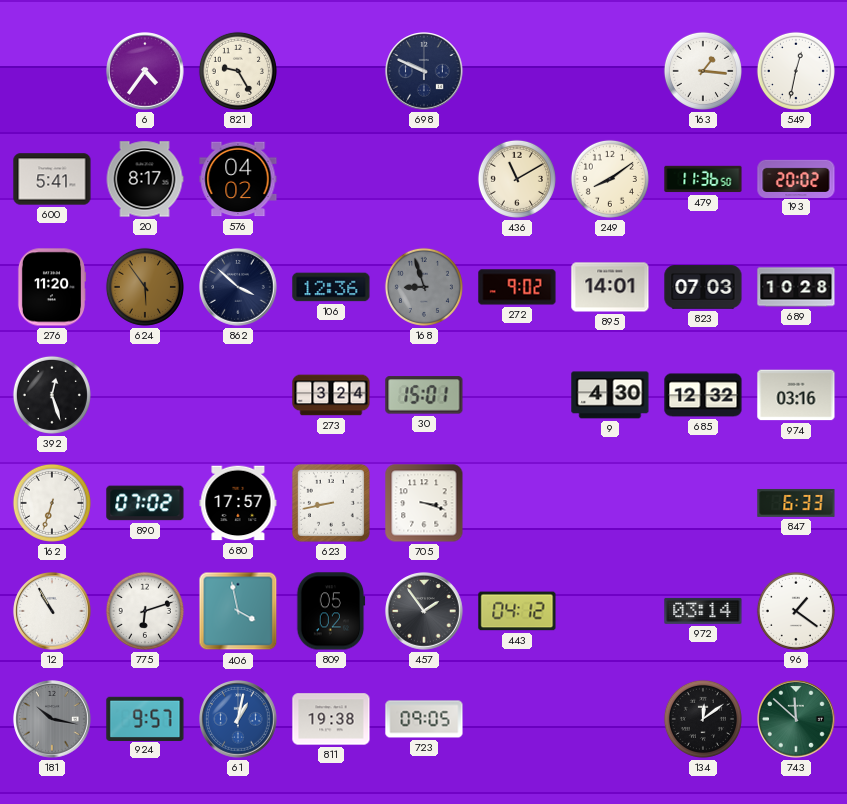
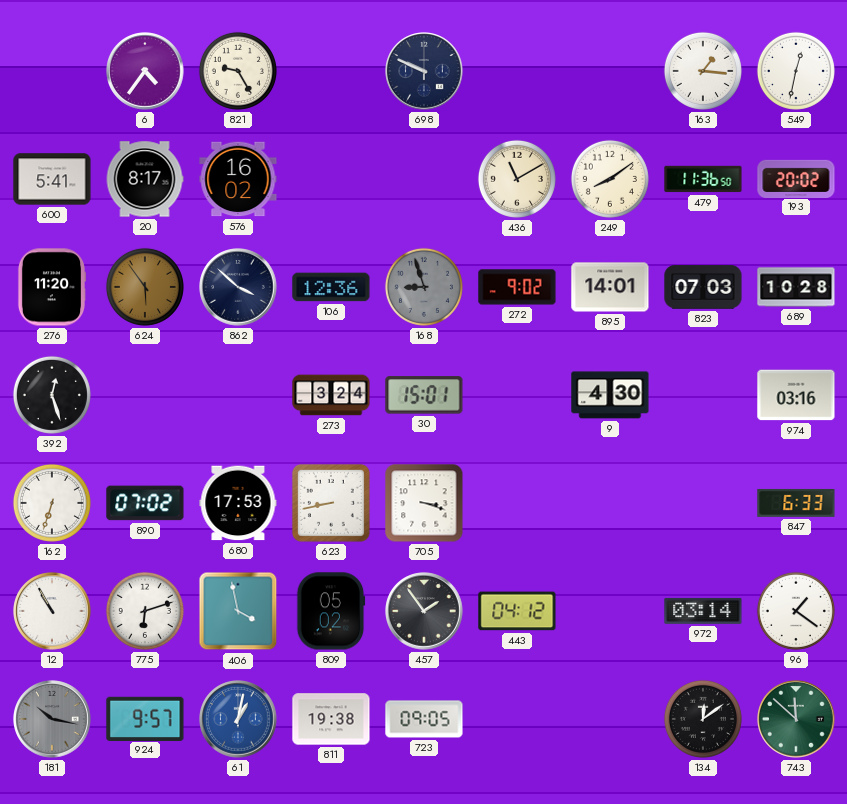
576: 04:02 -> 16:02 (238, 179)
685: 12:32 -> none (703, 395)
680: 17:57 -> 17:53 (238, 503)
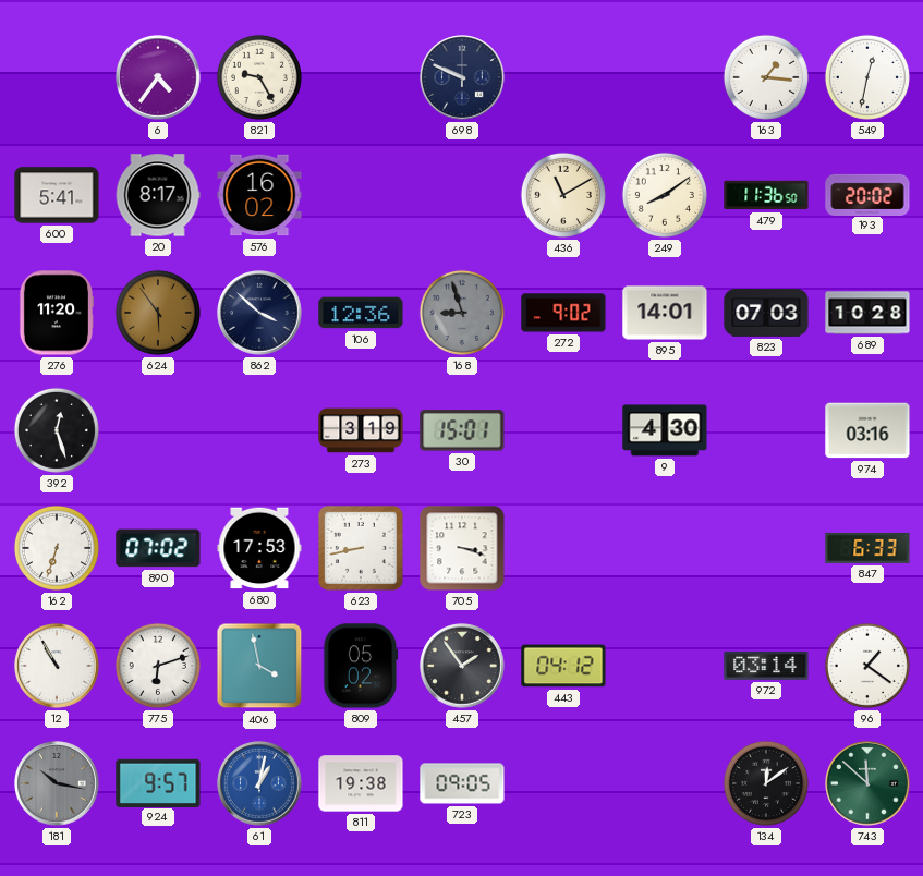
273: 3:24 -> 3:19 (361, 430)
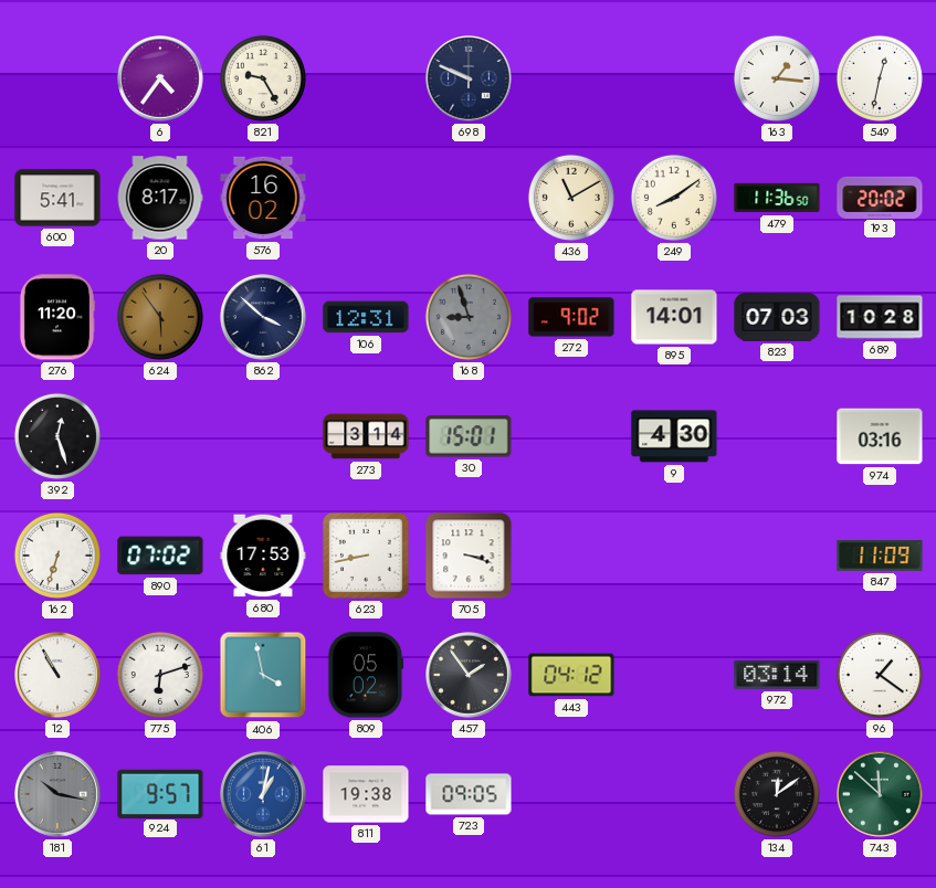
106: 12:36 -> 12:31 (366, 317)
273: 3:19 -> 3:14 (366, 436)
847: 6:33 -> 11:09 (880, 556)
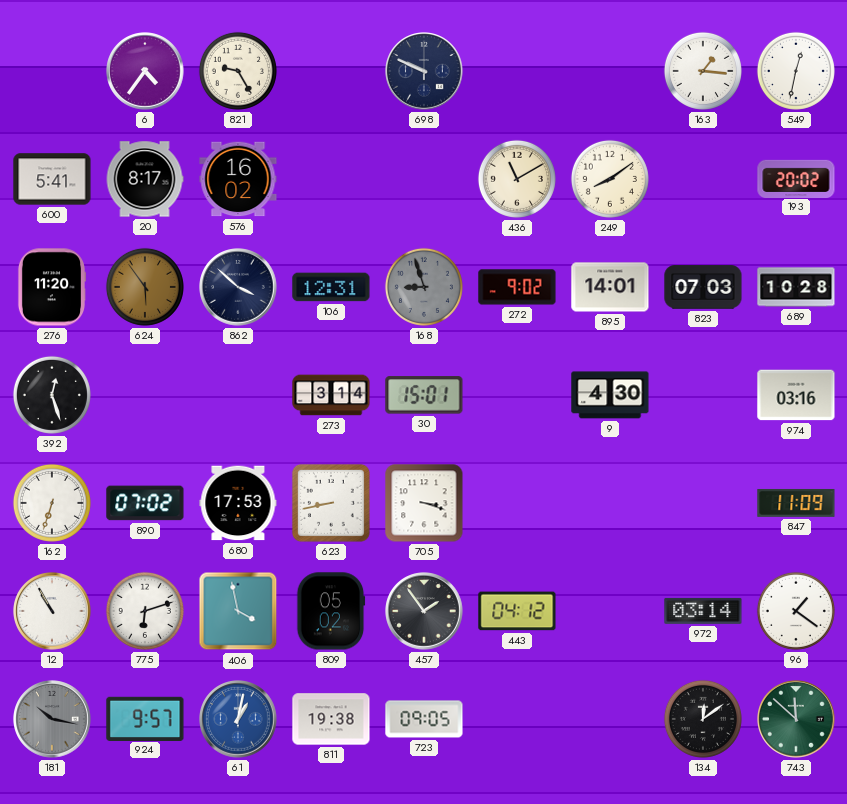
479: 11:36 -> none (777, 198)
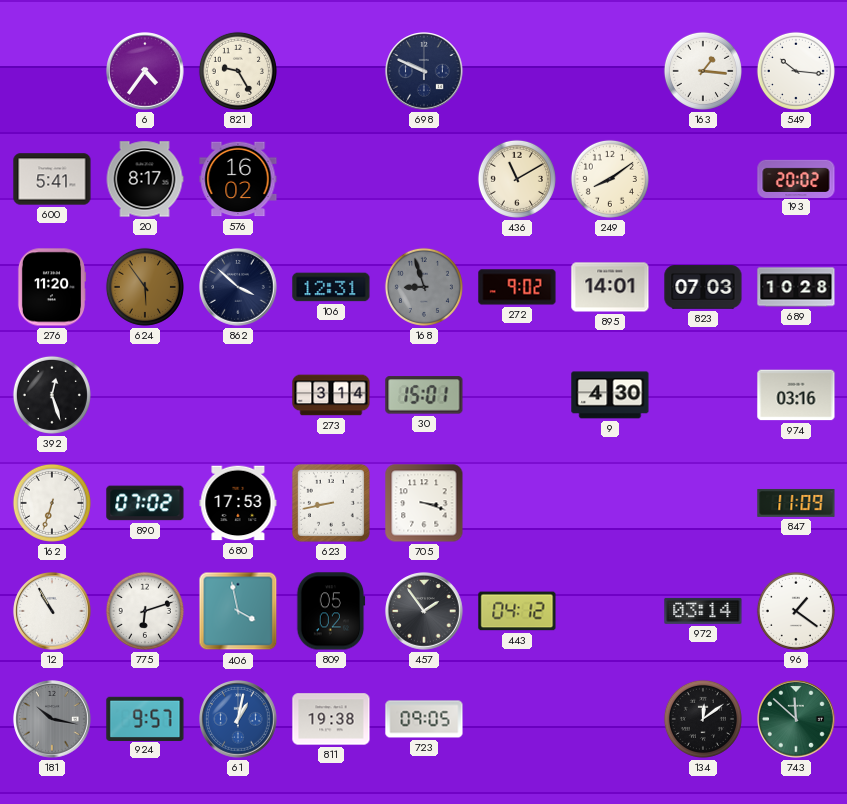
549: 12:32 -> 10:16 (796, 71)
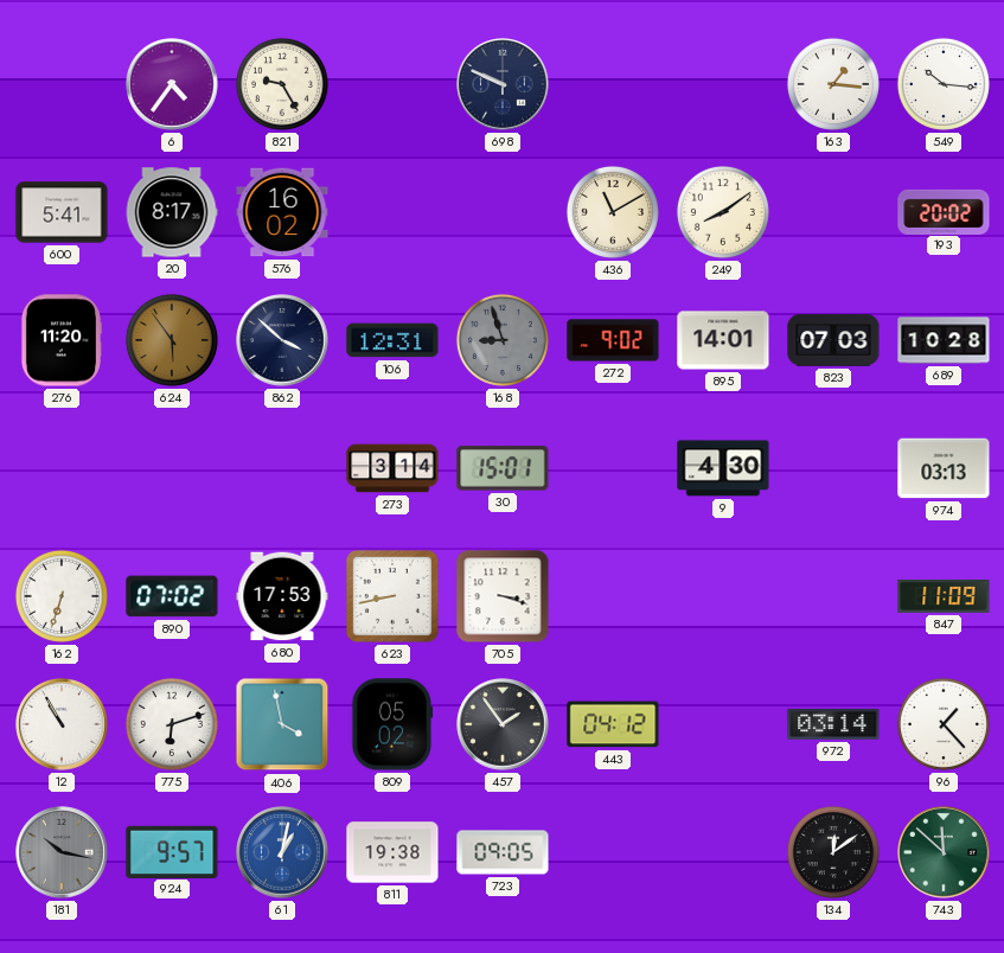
392: 12:27 -> none (52, 395)
974: 03:16 -> 03:13 (944, 468)
96: 1:21 -> 1:23 (944, 724)
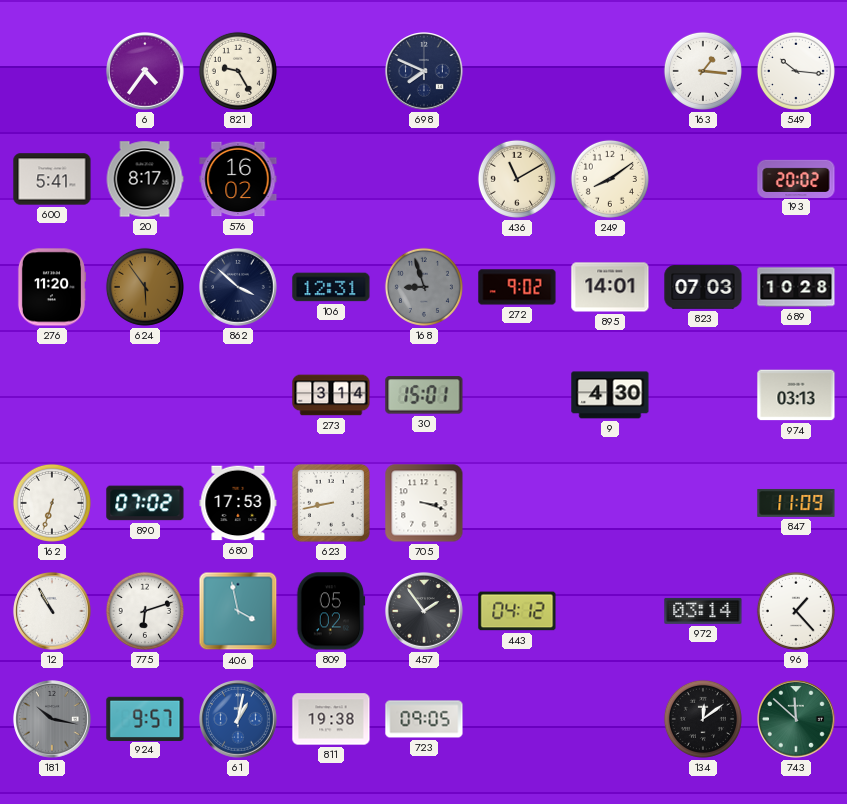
698: 9:49 -> 7:49 (424, 71)
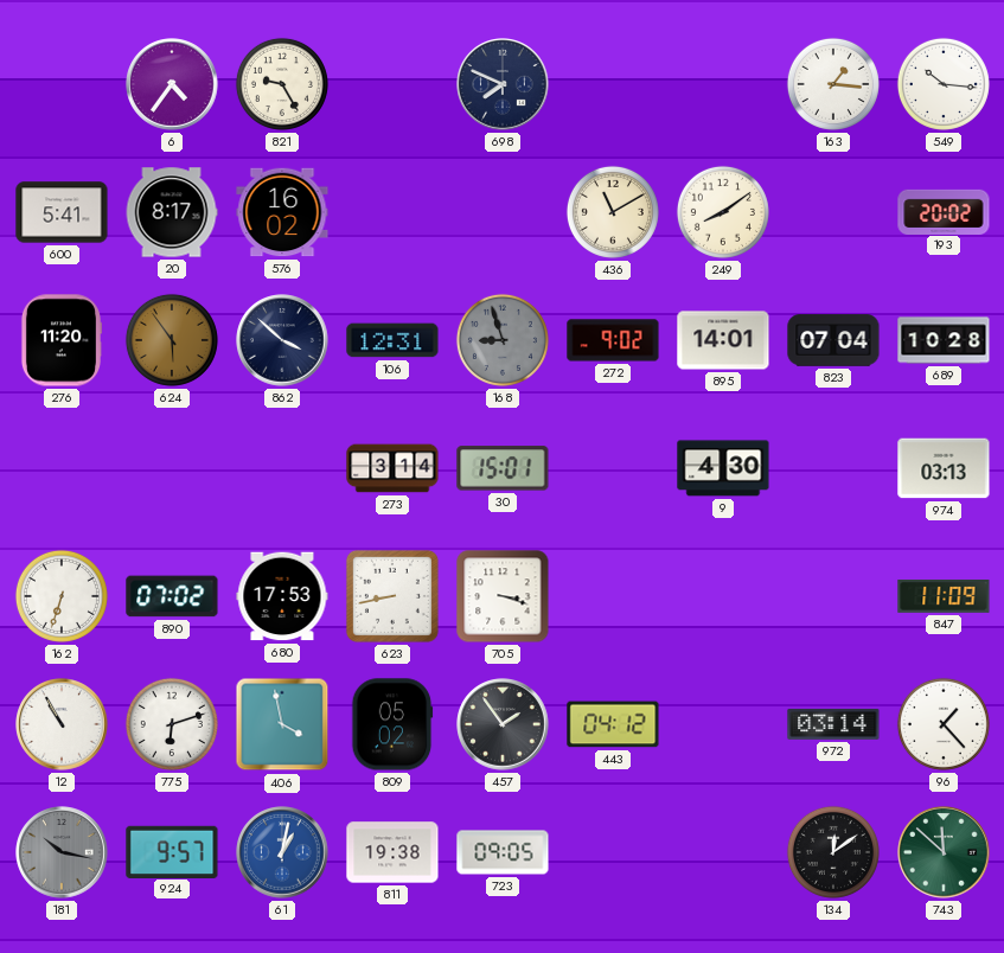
823: 07:03 -> 07:04 (833, 340)
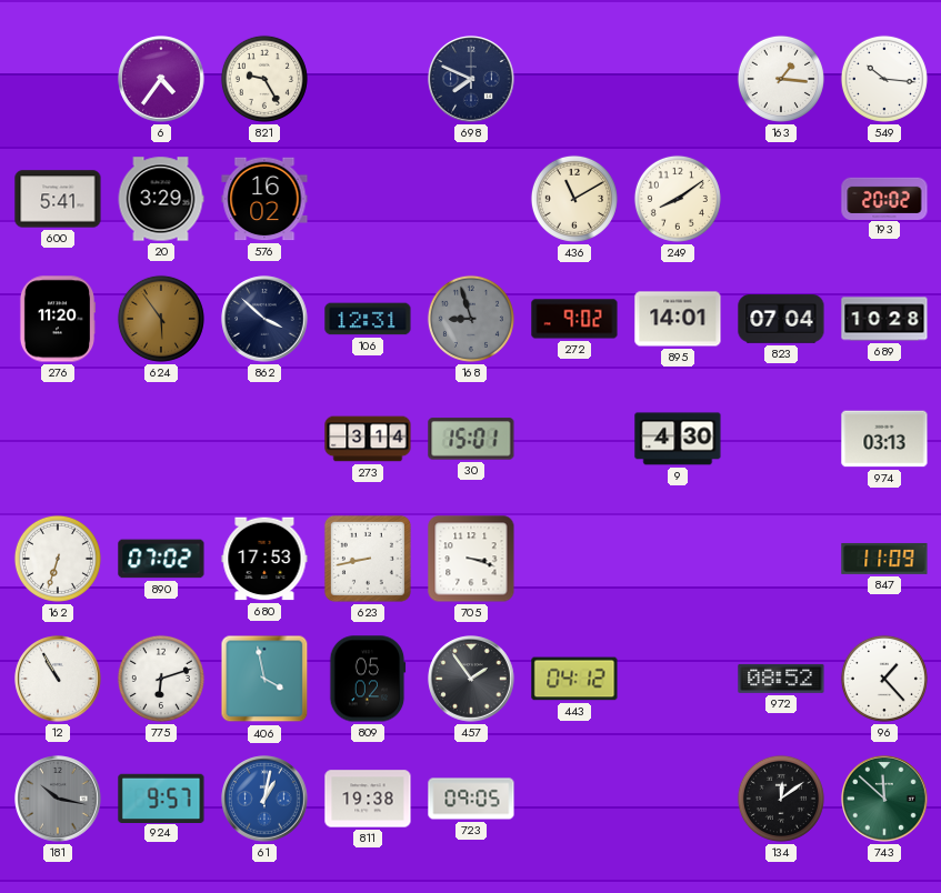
20: 8:17 -> 3:29 (161, 199)
972: 03:14 -> 08:52 (781, 679)
